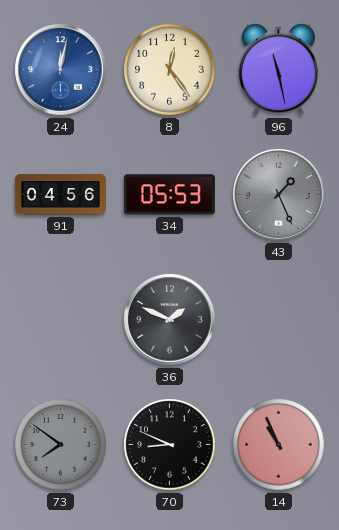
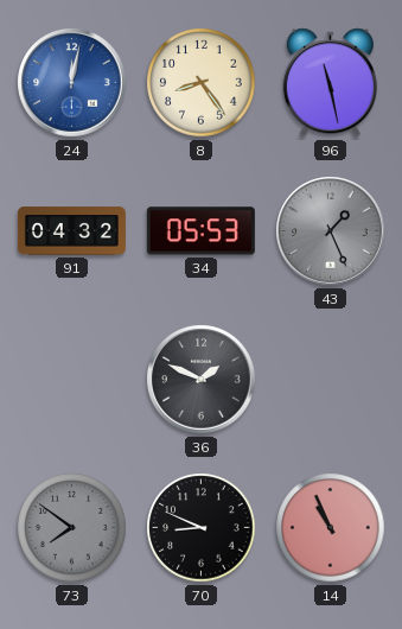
8: 12:24 -> 8:24 (202, 83)
91: 04:56 -> 04:32 (71, 231)
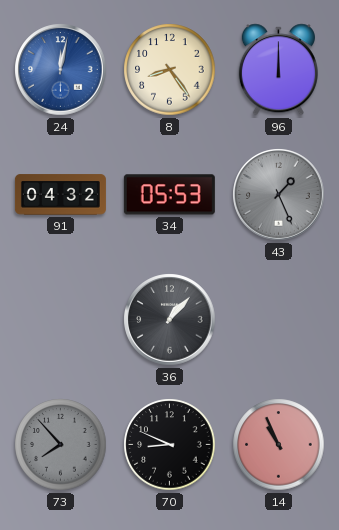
96: 11:28 -> 12:00 (278, 70)
36: 1:49 -> 1:07 (170, 320)
73: 7:51 -> 7:53 (61, 445)
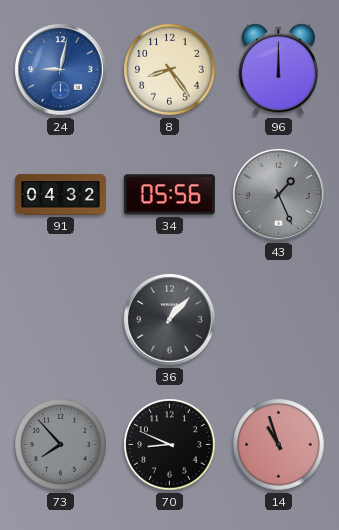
24: 12:02 -> 9:02 (61, 70)
34: 05:53 -> 05:56 (169, 195)
14: 10:56 -> 10:57 (279, 445)
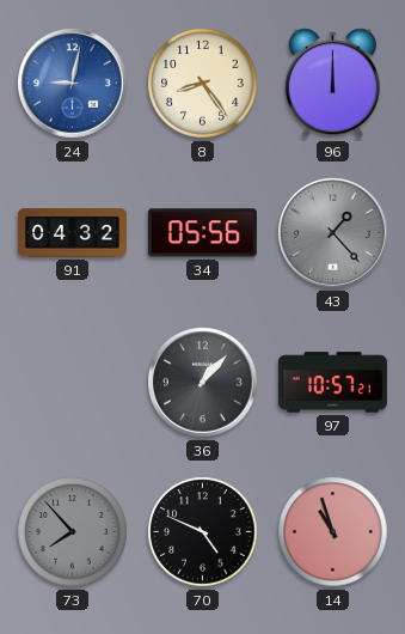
43: 1:26 -> 1:23 (333, 233)
97: none -> 10:57 (332, 383)
70: 8:49 -> 4:49 (203, 532)
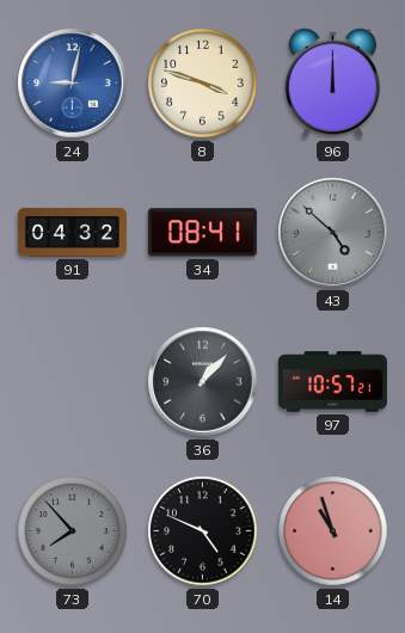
8: 8:24 -> 3:48 (203, 84)
34: 05:56 -> 08:41 (202, 233)
43: 1:23 -> 4:52 (333, 233)
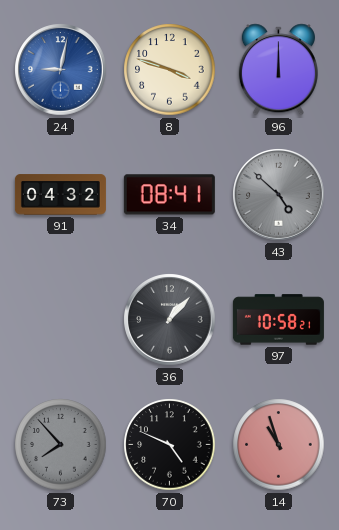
97: 10:57 -> 10:58 (278, 320)
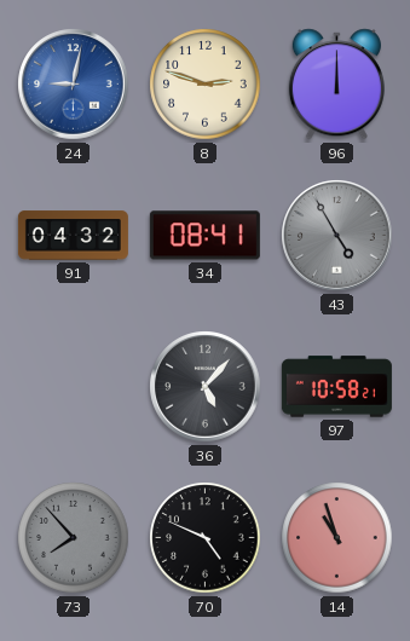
8: 3:48 -> 2:48 (206, 85)
43: 4:52 -> 4:55 (337, 236)
36: 1:07 -> 5:07 (206, 387)
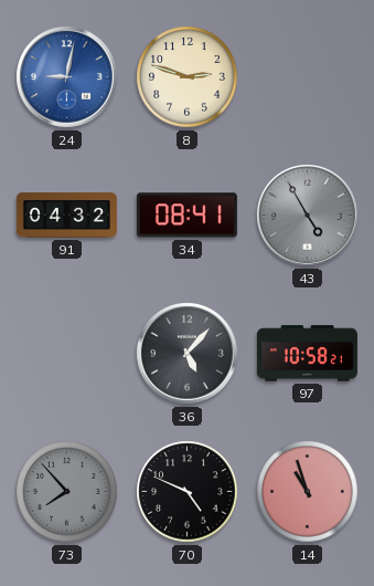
96: 12:00 -> none (336, 85)
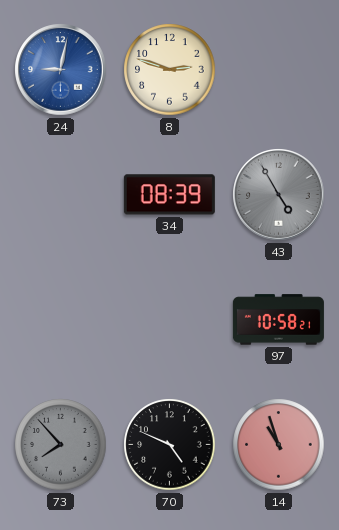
91: 04:32 -> none (66, 216)
34: 08:41 -> 08:39 (169, 195)
36: 5:07 -> none (188, 354)
